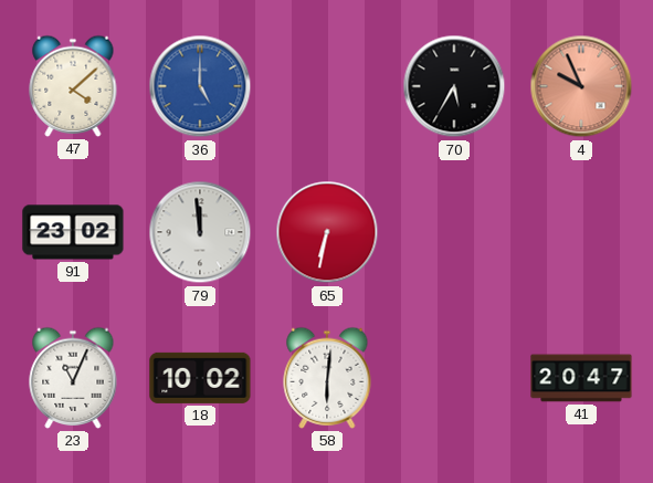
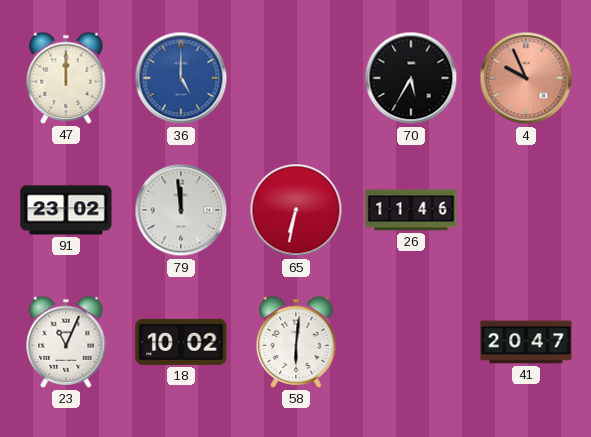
47: 4:08 -> 12:00 (66, 78)
26: none -> 11:46 (411, 210)
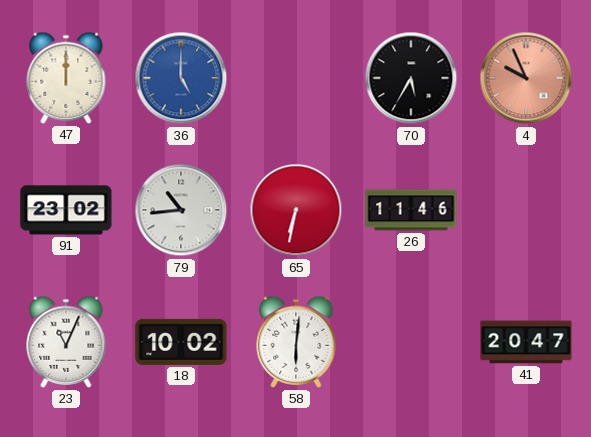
79: 11:59 -> 10:44 (181, 210)
